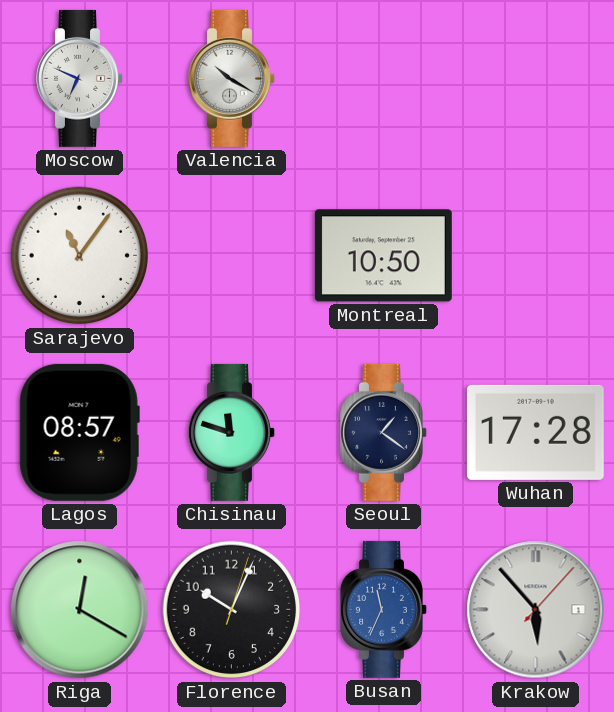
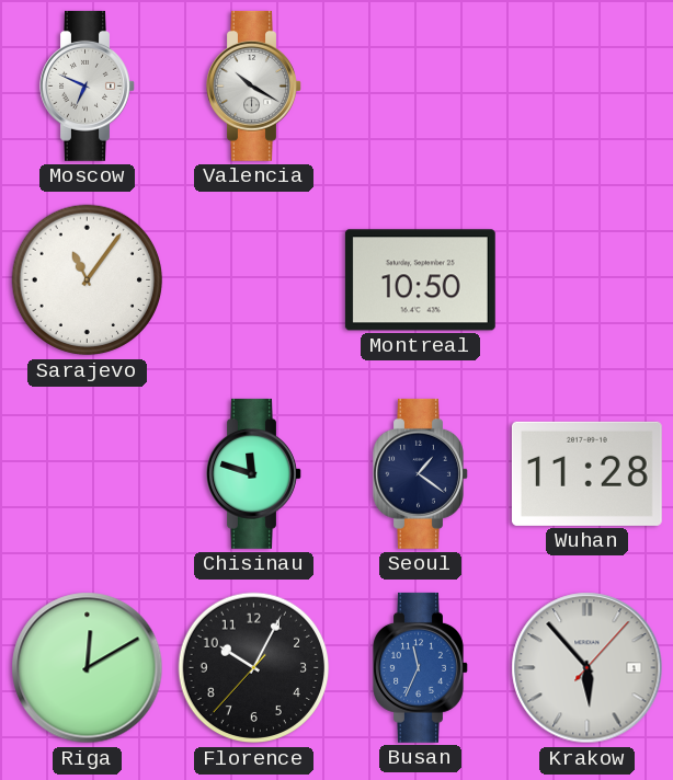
Lagos: 08:57 -> none (79, 432)
Wuhan: 17:28 -> 11:28 (586, 473)
Riga: 12:20 -> 12:10 (88, 668)
Florence: 10:04:03 -> 10:04:37 (254, 668)
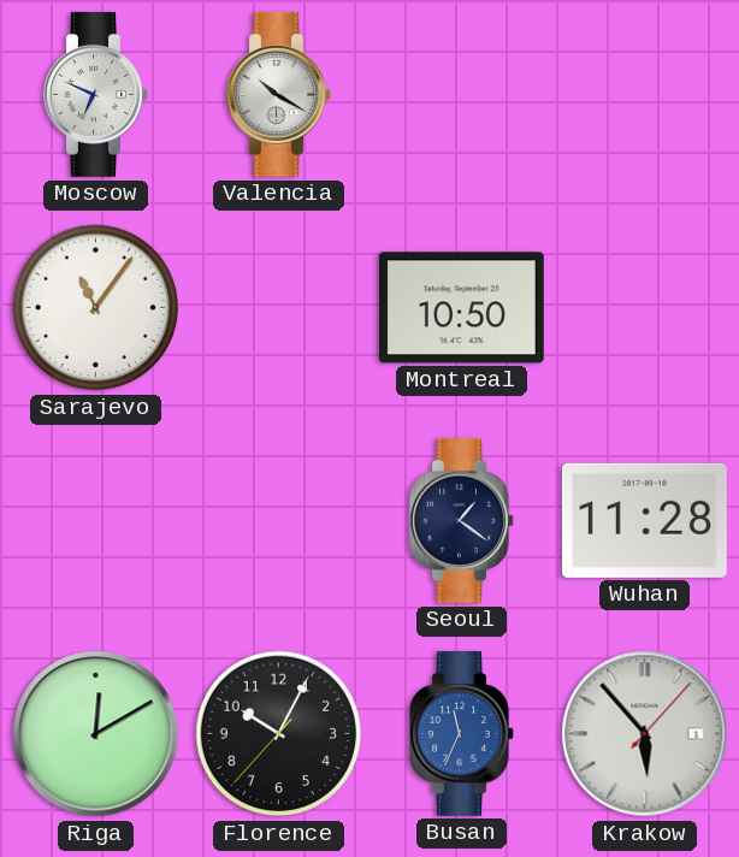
Chisinau: 11:48 -> none (254, 473)
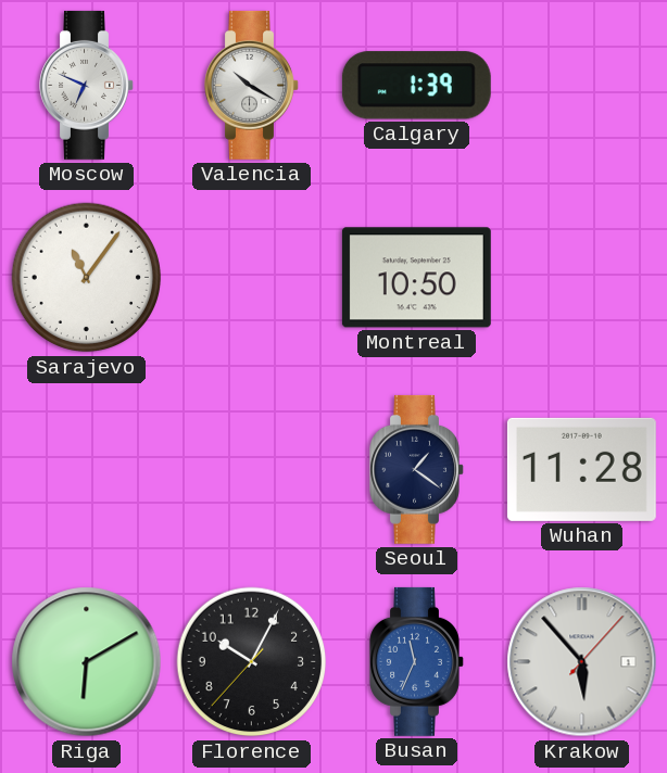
Calgary: none -> 1:39 (416, 86)
Riga: 12:10 -> 6:10 (87, 662)
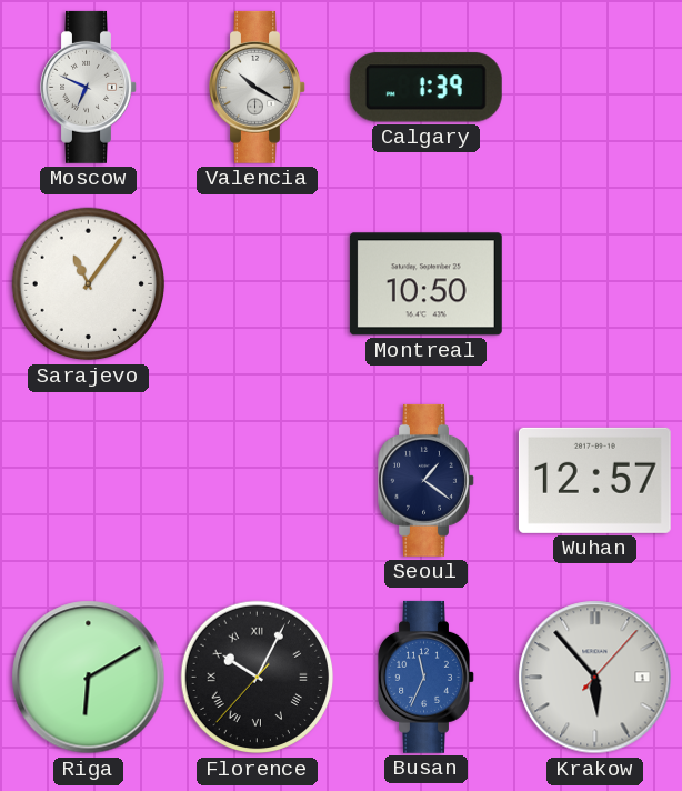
Wuhan: 11:28 -> 12:57 (594, 480)
Florence numerals: Arabic -> Roman (258, 678)
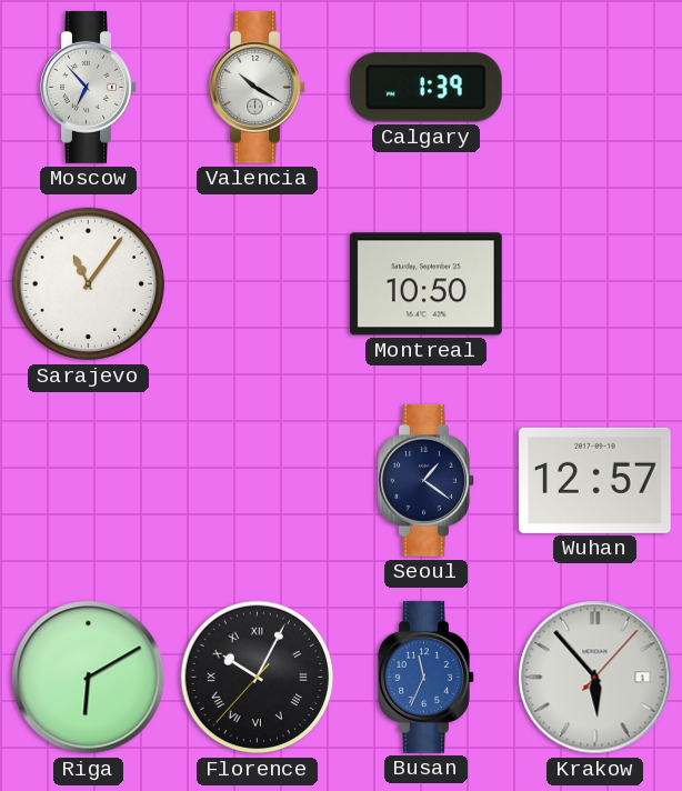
Moscow: 6:49 -> 6:53 (89, 87)
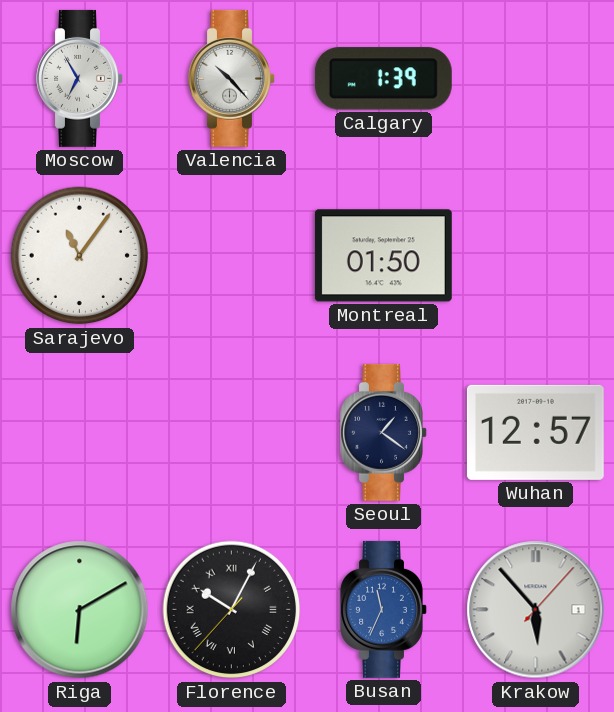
Moscow: 6:53 -> 6:55 (80, 78)
Valencia: 10:20 -> 10:23 (232, 78)
Montreal: 10:50 -> 01:50 (383, 256)
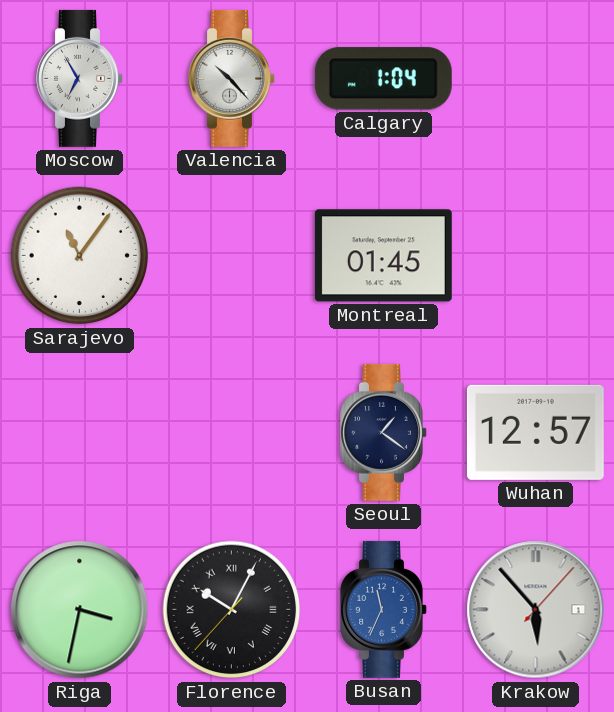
Calgary: 1:39 -> 1:04 (383, 79)
Montreal: 01:50 -> 01:45 (383, 256)
Riga: 6:10 -> 3:32 (80, 610)
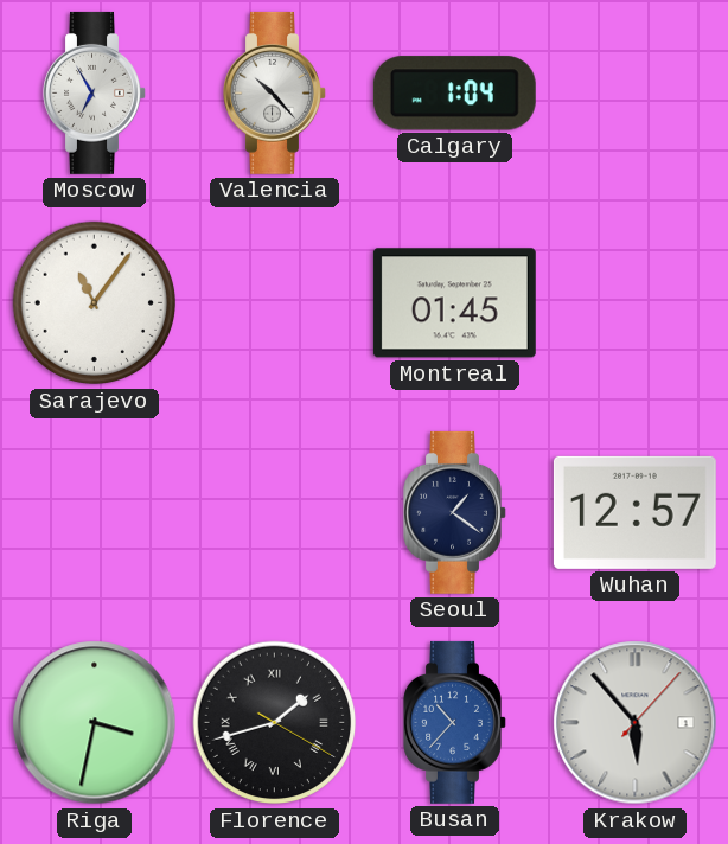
Florence: 10:04 -> 1:42 (275, 723)
Busan: 11:34 -> 10:37 (455, 722)
